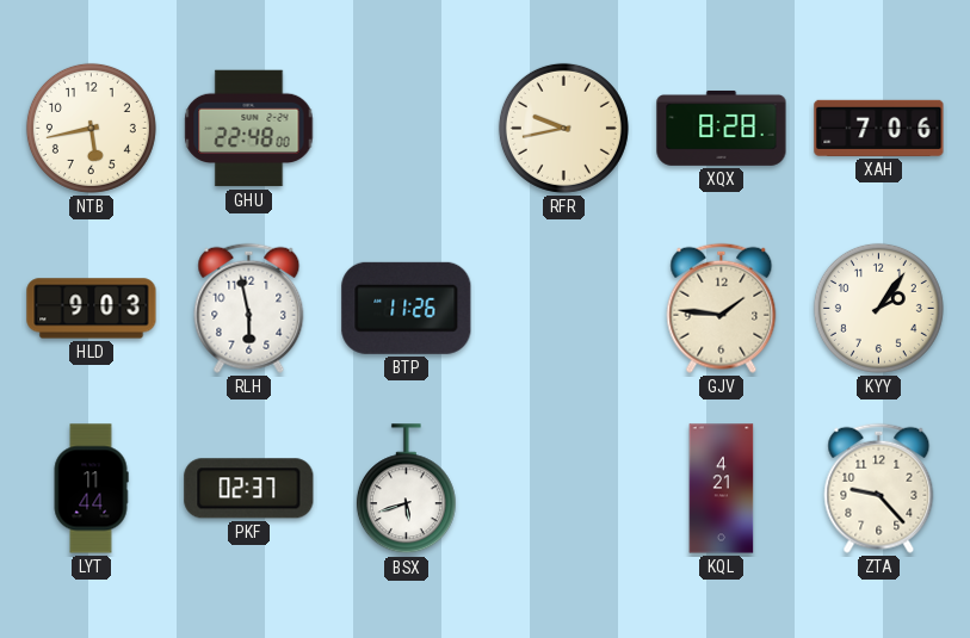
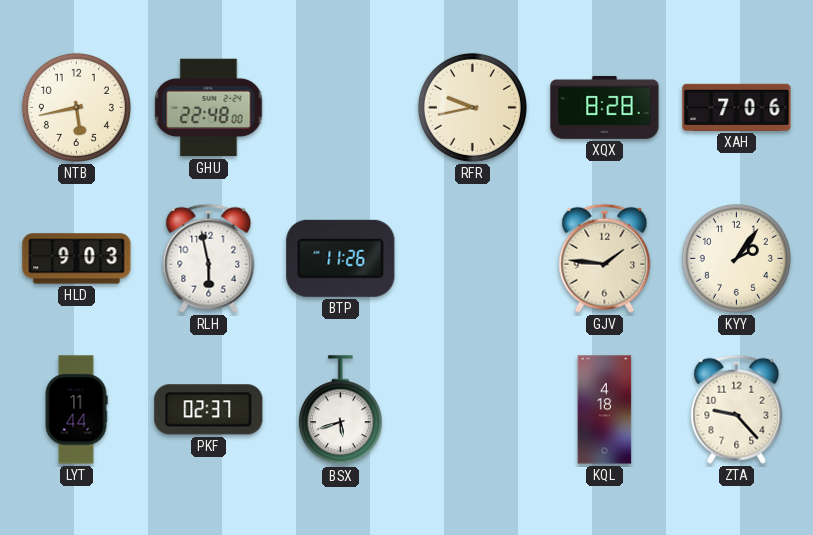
KQL: 4:21 -> 4:18 (605, 410)
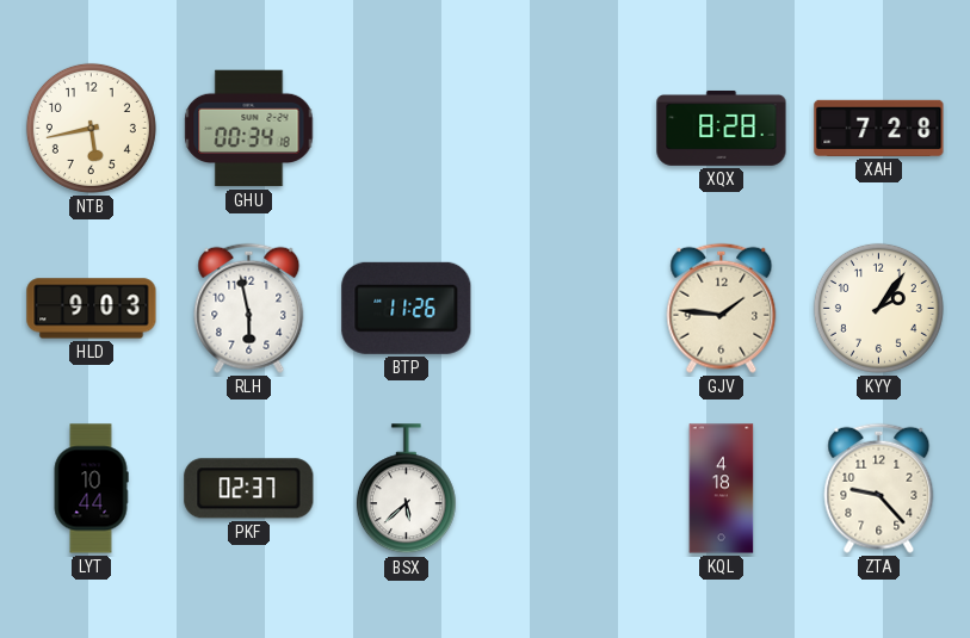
GHU: 22:48 -> 00:34 (249, 129)
RFR: 9:43 -> none (472, 107)
XAH: 7:06 -> 7:28 (879, 128)
LYT: 11:44 -> 10:44 (91, 489)
BSX: 5:42 -> 5:38 (406, 489)
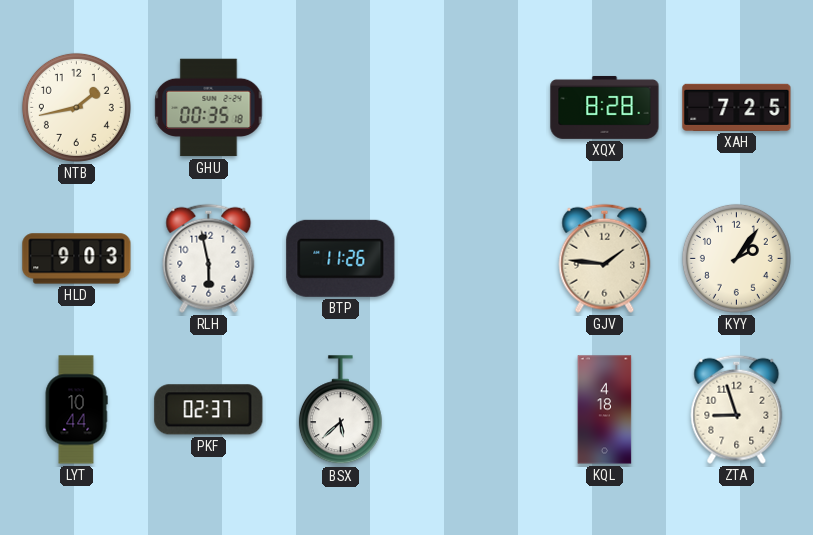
NTB: 5:43 -> 1:43 (76, 107)
GHU: 00:34 -> 00:35 (209, 108)
XAH: 7:28 -> 7:25 (737, 107)
ZTA: 9:23 -> 8:57 (737, 409)
